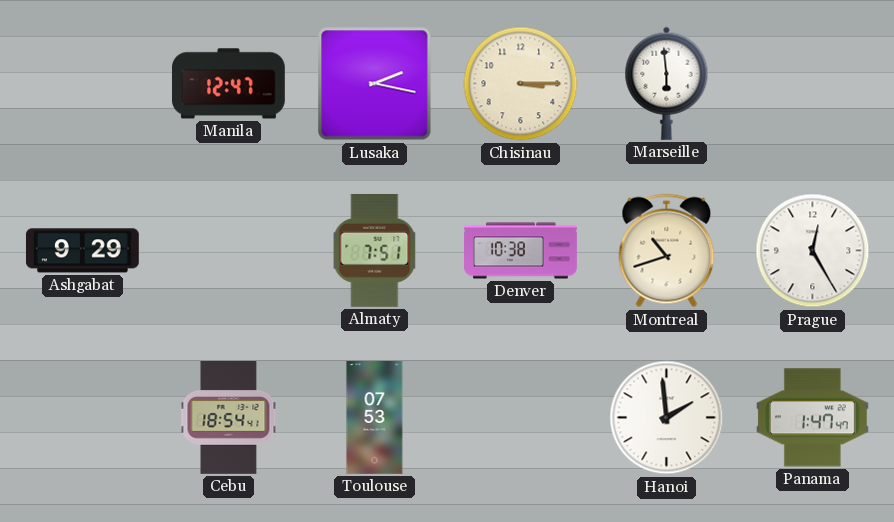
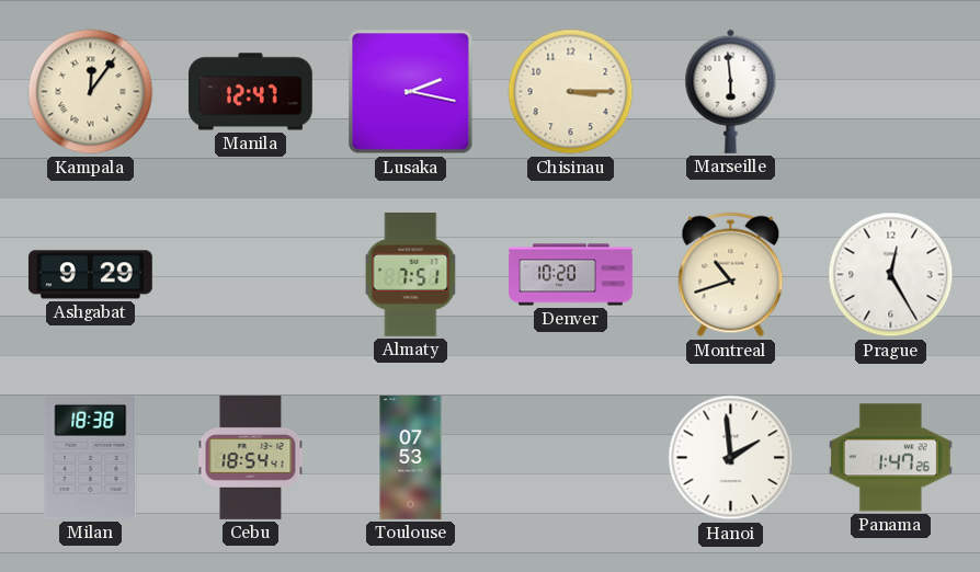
Kampala: none -> 12:06 (91, 92)
Denver: 10:38 -> 10:20 (571, 275)
Milan: none -> 18:38 (91, 457)
Panama: 1:47:47 -> 1:47:26 (890, 458)
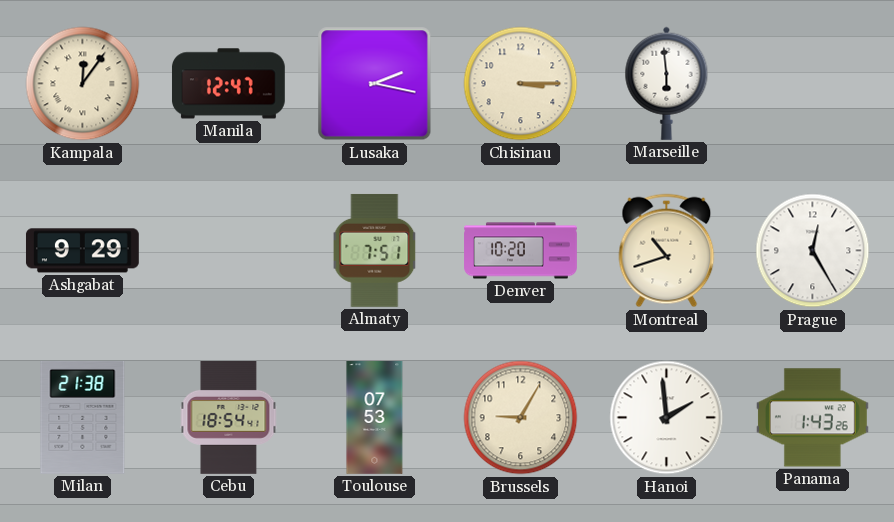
Milan: 18:38 -> 21:38 (83, 417)
Brussels: none -> 9:05 (521, 418)
Panama: 1:47 -> 1:43 (812, 418)
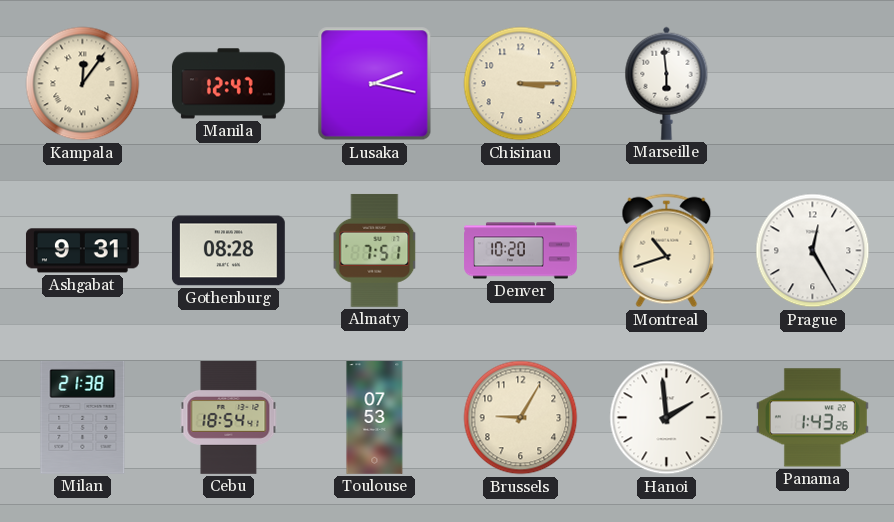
Ashgabat: 9:29 -> 9:31 (82, 251)
Gothenburg: none -> 08:28 (228, 251)
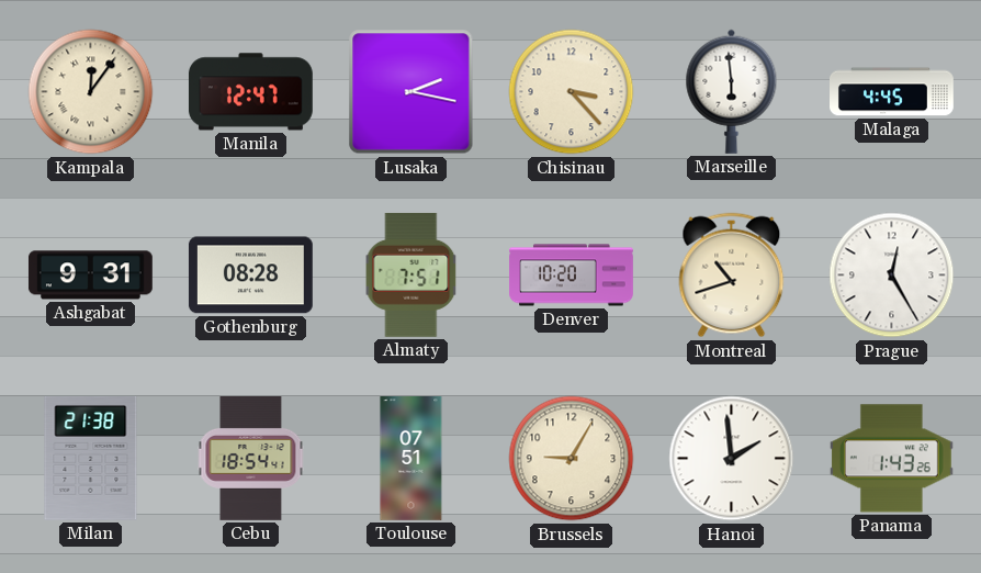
Chisinau: 3:15 -> 3:23 (572, 92)
Malaga: none -> 4:45 (892, 92)
Toulouse: 07:53 -> 07:51 (411, 459)
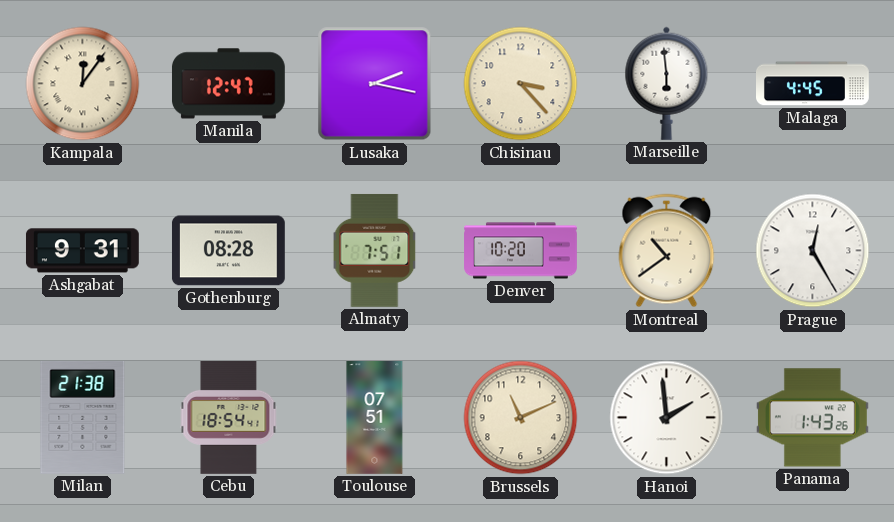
Montreal: 10:42 -> 10:39 (667, 251)
Brussels: 9:05 -> 11:11 (521, 418)
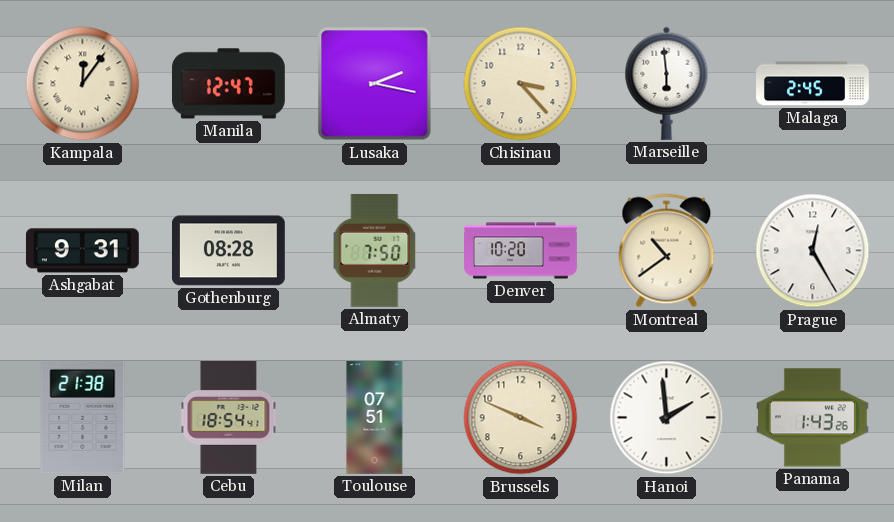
Malaga: 4:45 -> 2:45 (813, 84)
Almaty: 7:51 -> 7:50 (375, 250)
Brussels: 11:11 -> 3:49 (521, 418)
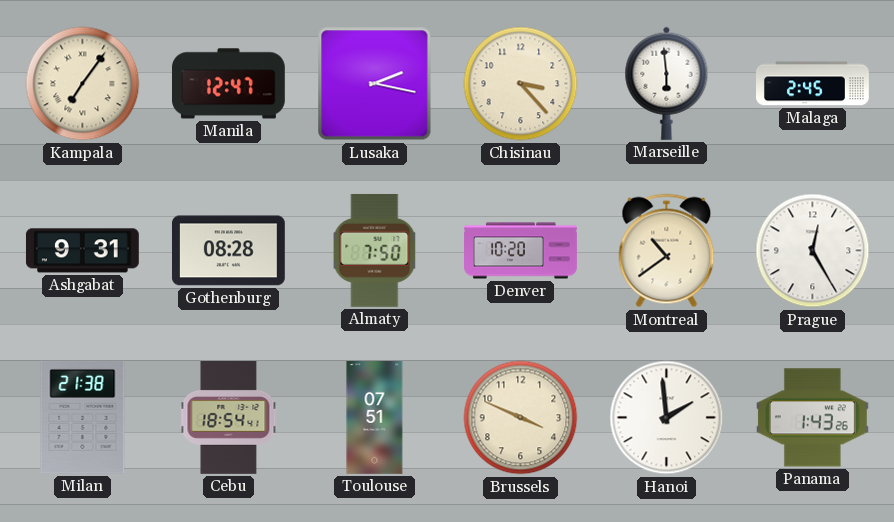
Kampala: 12:06 -> 7:06 (83, 84)
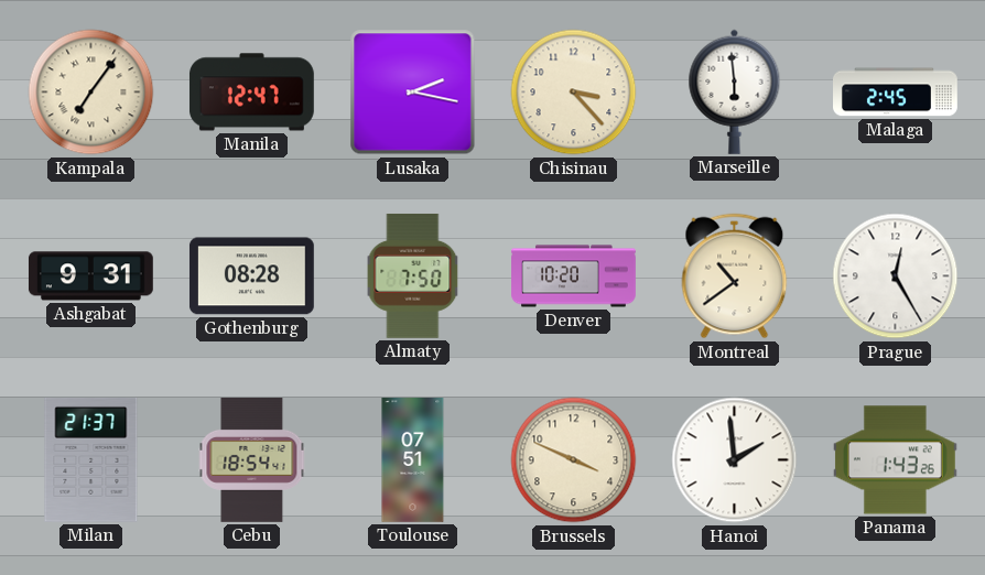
Milan: 21:38 -> 21:37 (91, 459)
